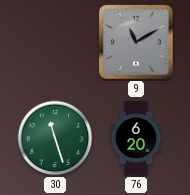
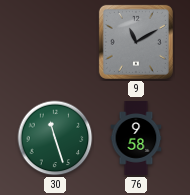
76: 6:20 -> 9:58 (136, 139)
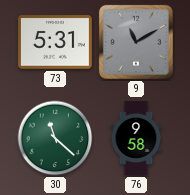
73: none -> 5:31 (55, 42)
30: 11:27 -> 11:22 (55, 138)
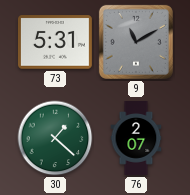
30: 11:22 -> 1:22 (55, 138)
76: 9:58 -> 2:07 (136, 139)
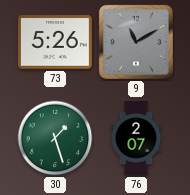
73: 5:31 -> 5:26 (55, 42)
30: 1:22 -> 1:27 (55, 138)
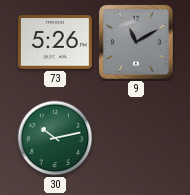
30: 1:27 -> 10:13 (55, 138)
76: 2:07 -> none (136, 139)
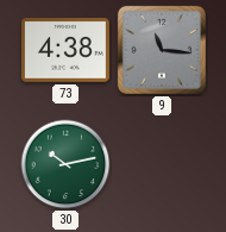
73: 5:26 -> 4:38 (65, 50)
9: 11:10 -> 11:16 (162, 50)
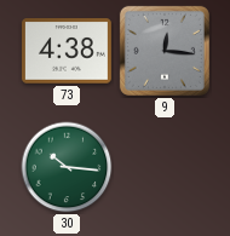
9: 11:16 -> 12:16 (165, 51)
30: 10:13 -> 10:16 (67, 167)
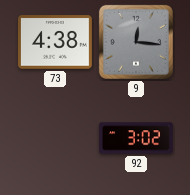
30: 10:16 -> none (67, 167)
92: none -> 3:02 (136, 138)
